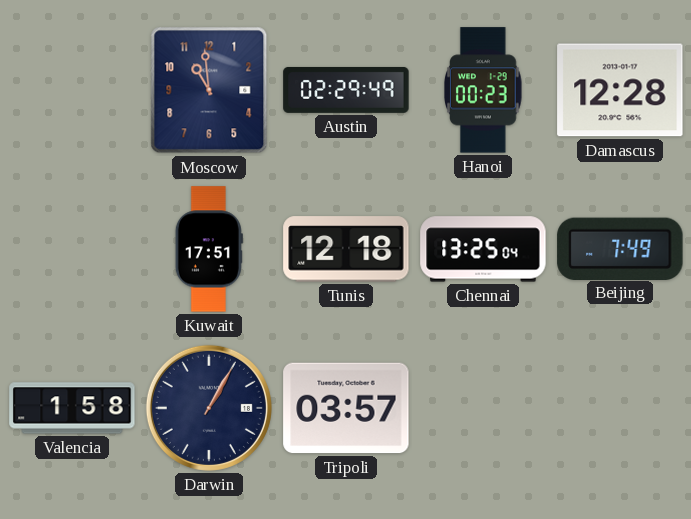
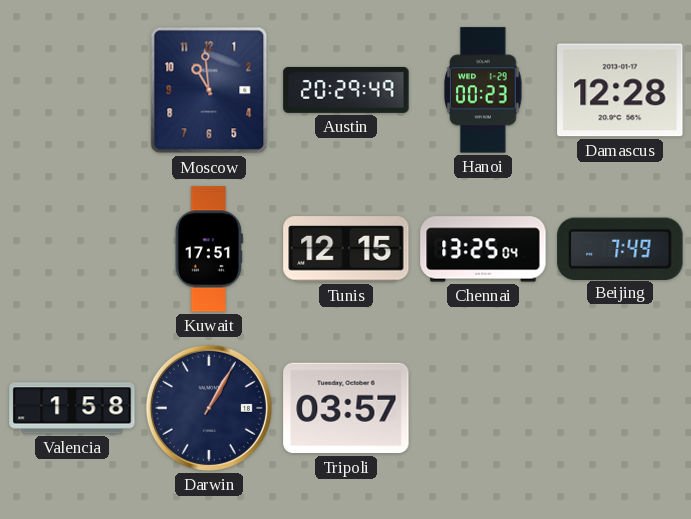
Austin: 02:29 -> 20:29 (346, 90)
Tunis: 12:18 -> 12:15 (346, 249)
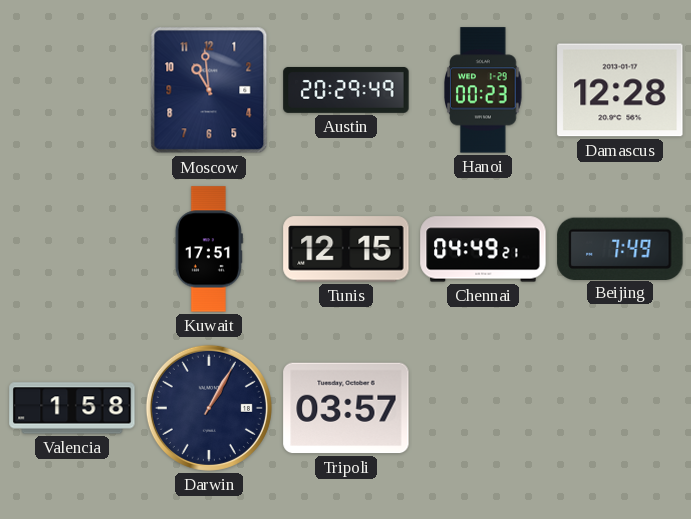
Chennai: 13:25 -> 04:49 (483, 249)
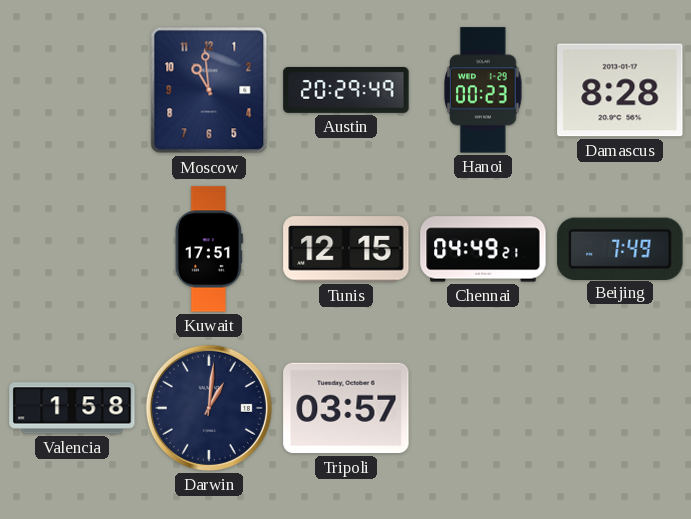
Damascus: 12:28 -> 8:28 (620, 90)
Darwin: 1:05 -> 1:01 (209, 408)
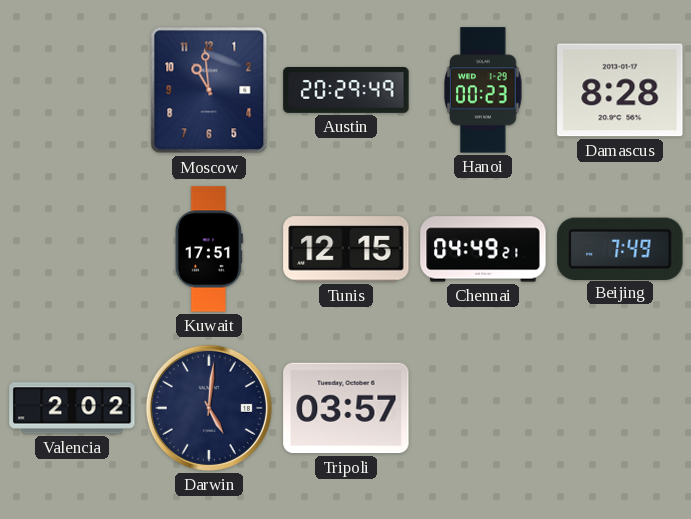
Valencia: 1:58 -> 2:02 (72, 408)
Darwin: 1:01 -> 5:01 (209, 408)
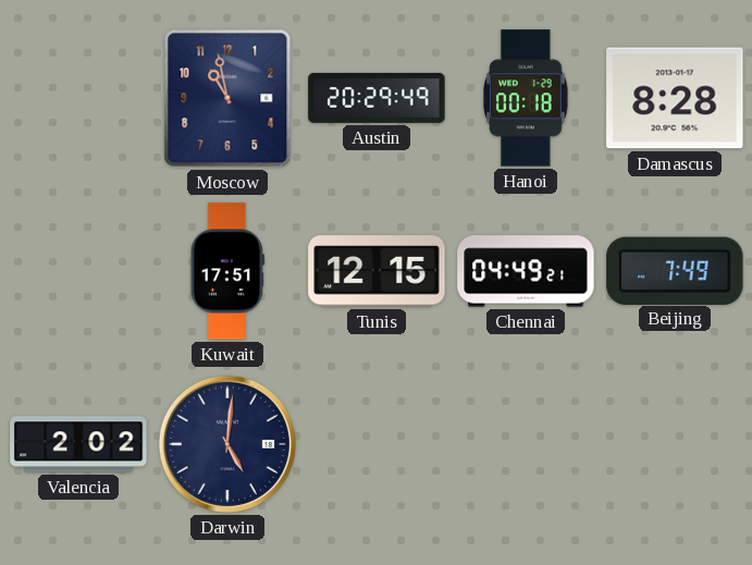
Moscow: 10:59 -> 10:58 (227, 98)
Hanoi: 00:23 -> 00:18 (526, 98)
Tripoli: 03:57 -> none (346, 408)
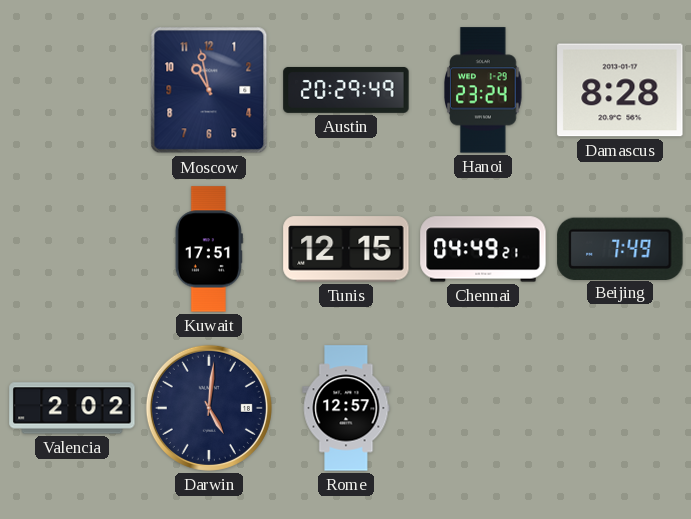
Hanoi: 00:18 -> 23:24 (483, 90)
Rome: none -> 12:57 (346, 408)
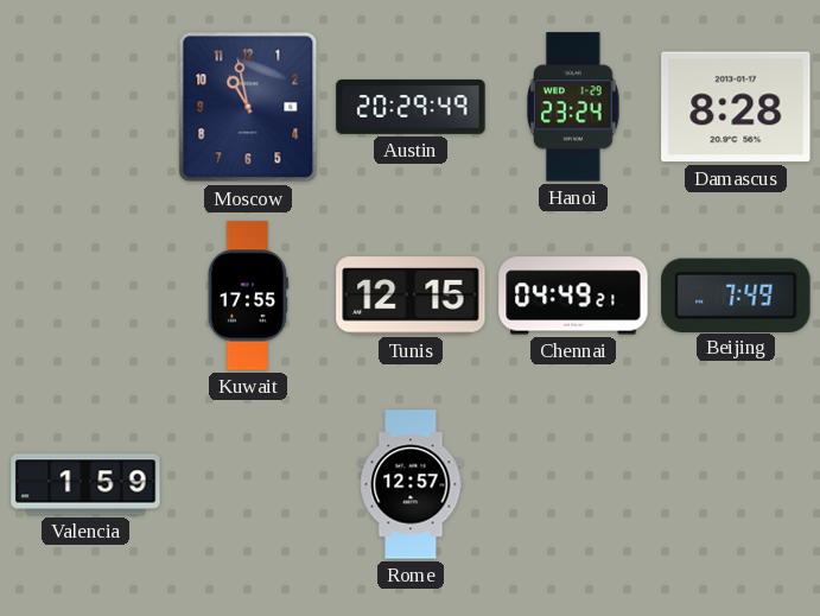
Kuwait: 17:51 -> 17:55 (248, 296)
Valencia: 2:02 -> 1:59 (85, 484)
Darwin: 5:01 -> none (209, 408)
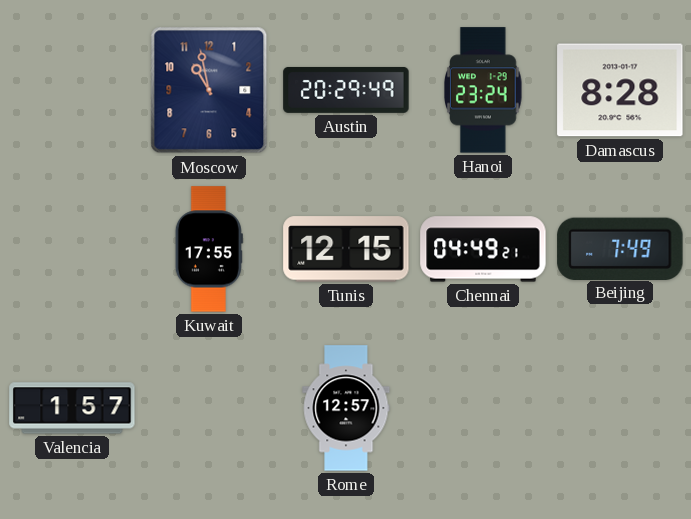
Valencia: 1:59 -> 1:57 (72, 408)
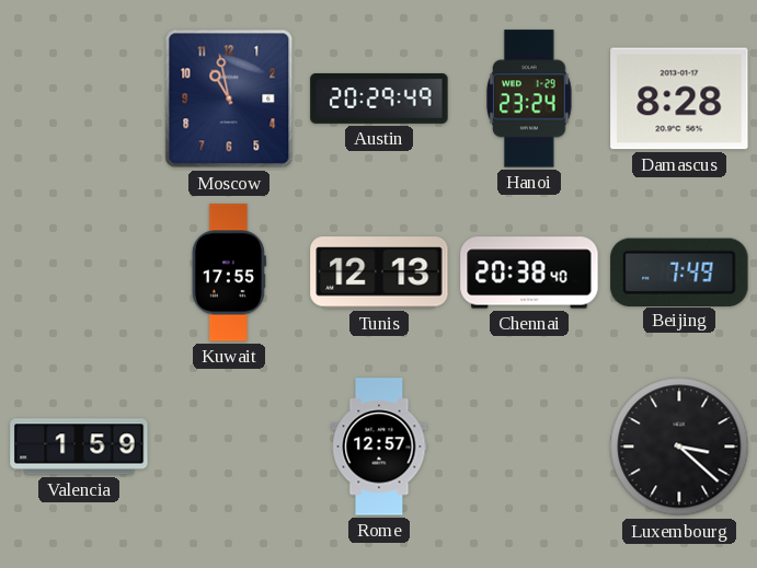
Tunis: 12:15 -> 12:13 (379, 273)
Chennai: 04:49 -> 20:38 (529, 273)
Valencia: 1:57 -> 1:59 (79, 447)
Luxembourg: none -> 3:22 (679, 447)
